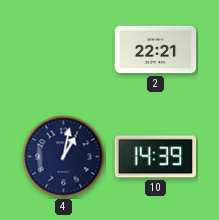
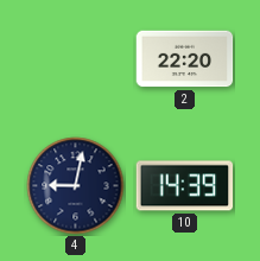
2: 22:21 -> 22:20 (185, 59)
4: 1:02 -> 9:02 (76, 186)
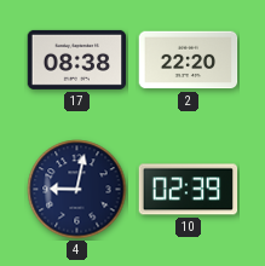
17: none -> 08:38 (77, 59)
10: 14:39 -> 02:39 (189, 190)
